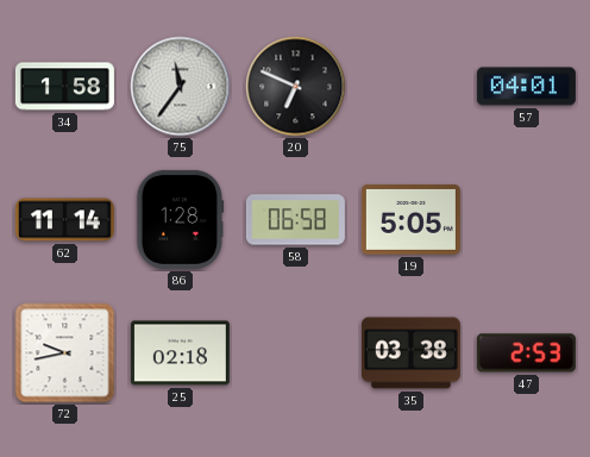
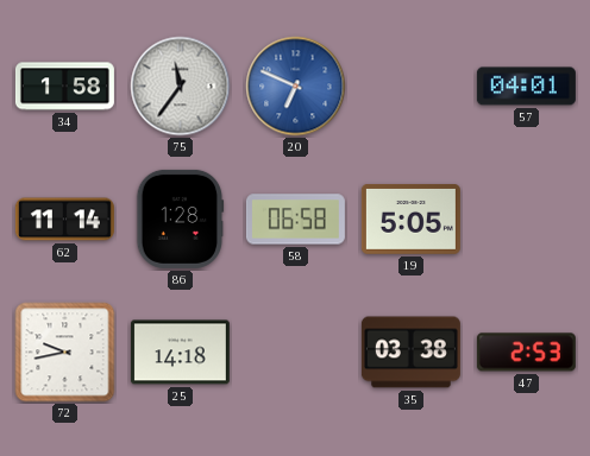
20 dial: black -> blue (296, 87)
25: 02:18 -> 14:18 (180, 353)
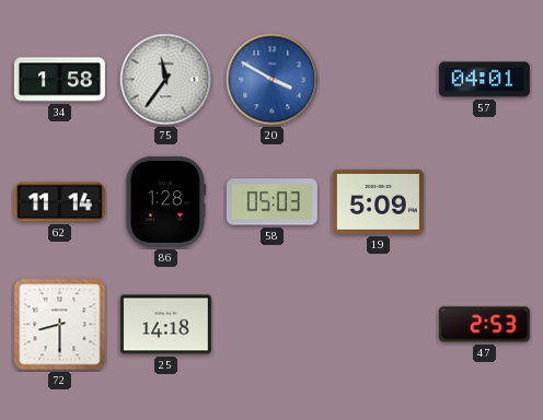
20: 6:49 -> 3:50 (273, 80)
58: 06:58 -> 05:03 (271, 202)
19: 5:05 -> 5:09 (378, 202)
72: 9:43 -> 8:30 (60, 325)
35: 03:38 -> none (410, 353)
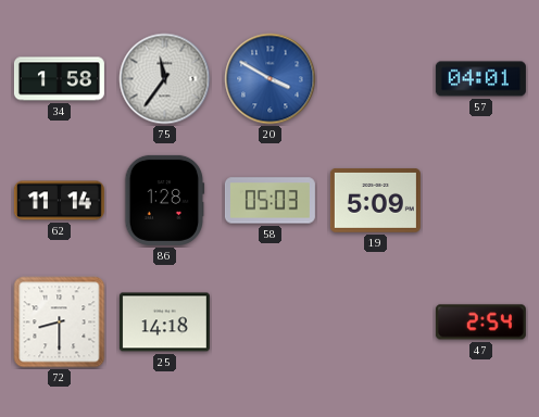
47: 2:53 -> 2:54 (480, 323)
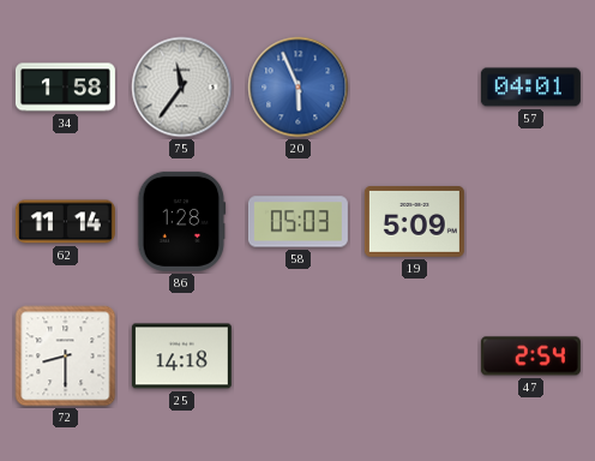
20: 3:50 -> 5:56 (299, 88)
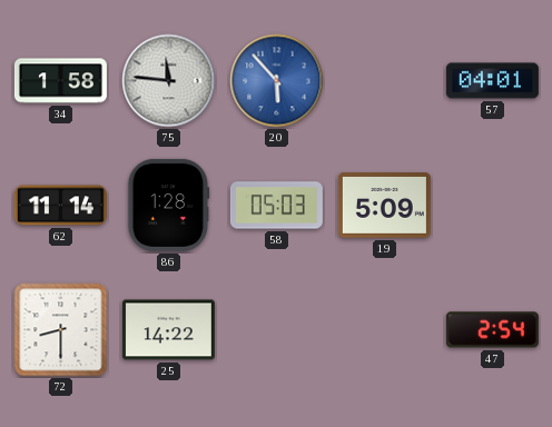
75: 11:36 -> 11:46 (169, 81)
20: 5:56 -> 5:53 (277, 81)
25: 14:18 -> 14:22 (168, 330)
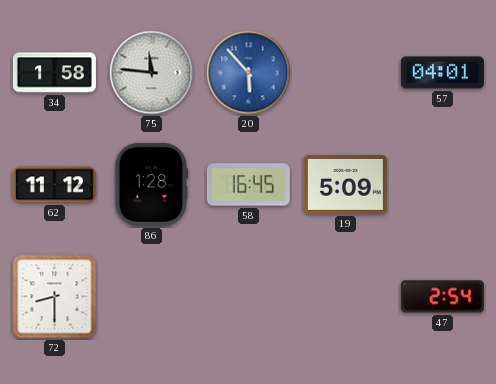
62: 11:14 -> 11:12 (54, 185)
58: 05:03 -> 16:45 (248, 185)
25: 14:22 -> none (168, 330)
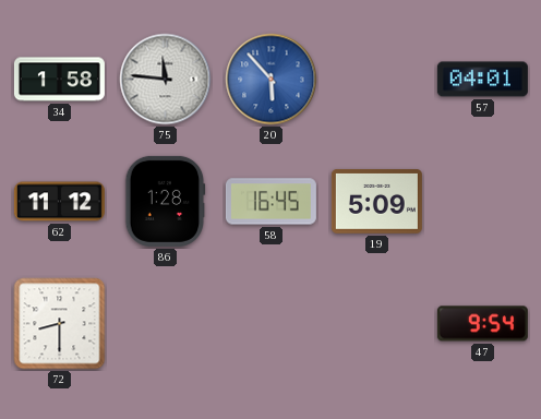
47: 2:54 -> 9:54 (482, 324)
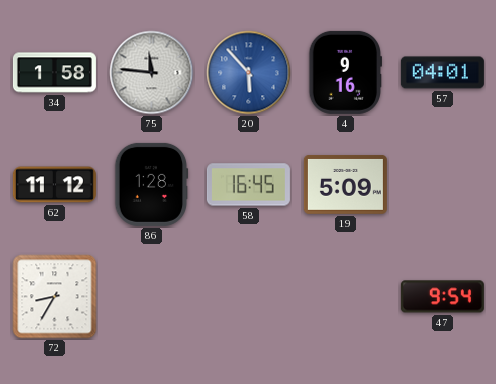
4: none -> 9:16 (345, 72)
72: 8:30 -> 8:35 (55, 297)
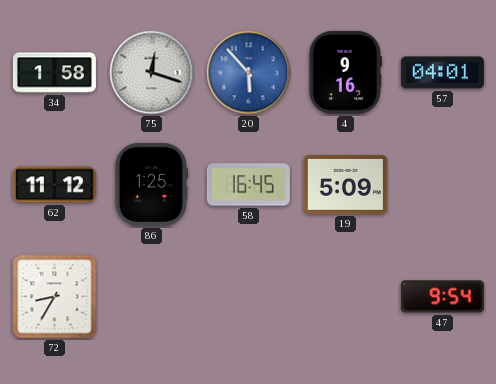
75: 11:46 -> 12:18 (152, 73)
86: 1:28 -> 1:25 (152, 184)
